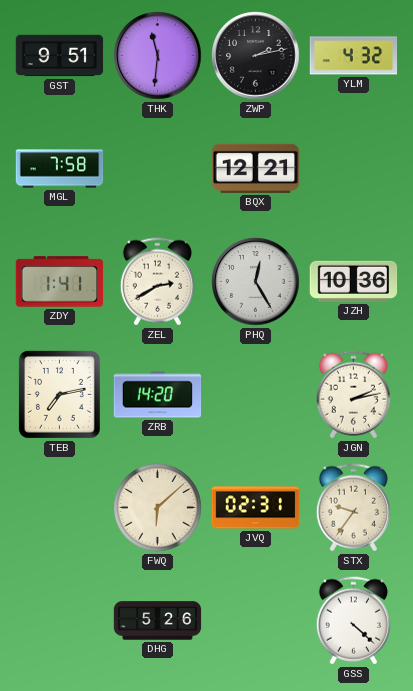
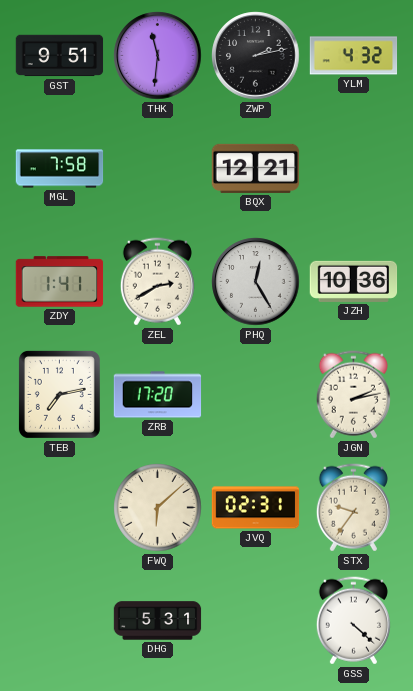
ZRB: 14:20 -> 17:20 (158, 395)
DHG: 5:26 -> 5:31 (158, 621)
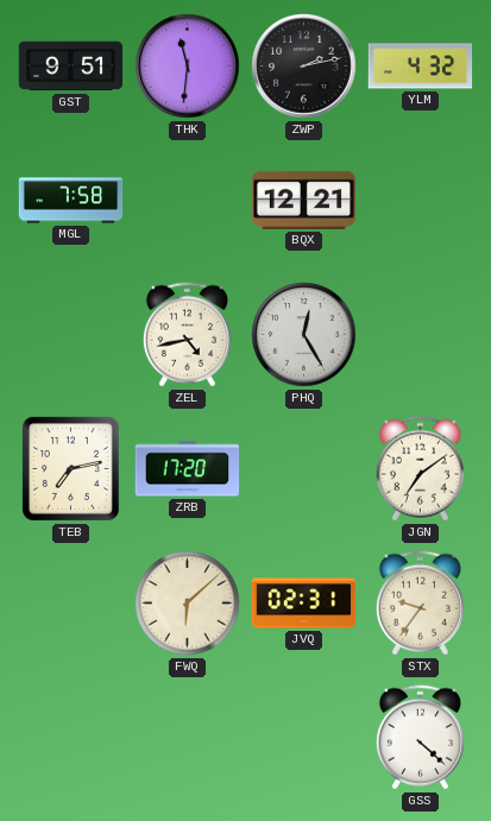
ZDY: 1:41 -> none (60, 282)
ZEL: 2:40 -> 4:43 (187, 335)
JZH: 10:36 -> none (354, 281)
JGN: 2:13 -> 7:09 (420, 469)
DHG: 5:31 -> none (158, 621)
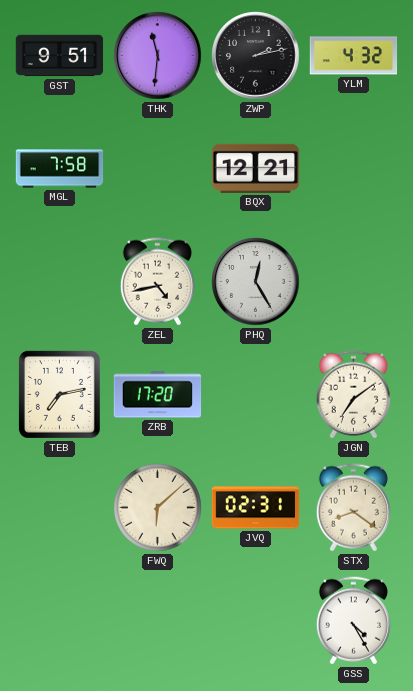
STX: 9:36 -> 8:21 (353, 508)
GSS: 4:22 -> 4:25 (353, 621)
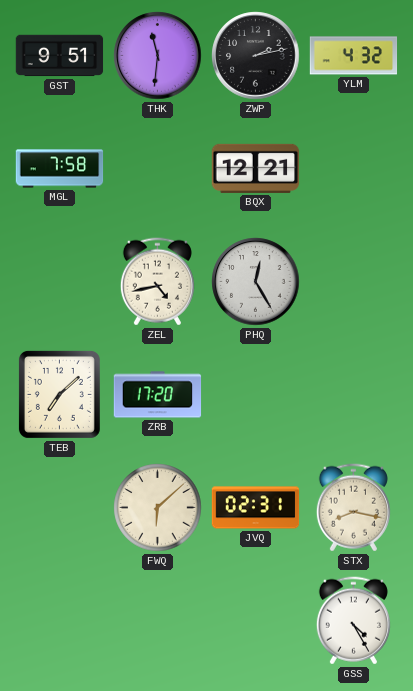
TEB: 7:13 -> 7:08 (59, 394)
JGN: 7:09 -> none (353, 395)
STX: 8:21 -> 8:17 (353, 508)
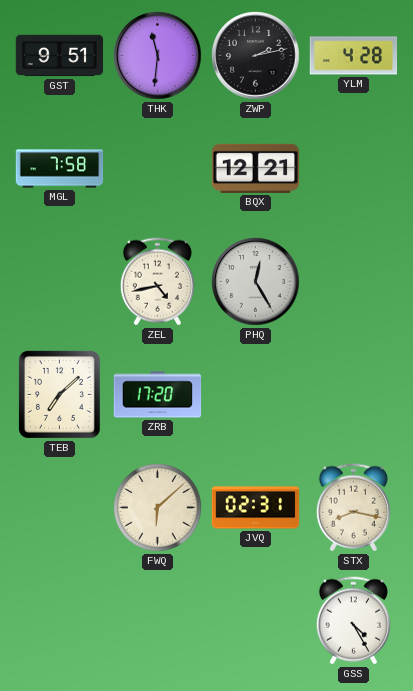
YLM: 4:32 -> 4:28 (354, 56)
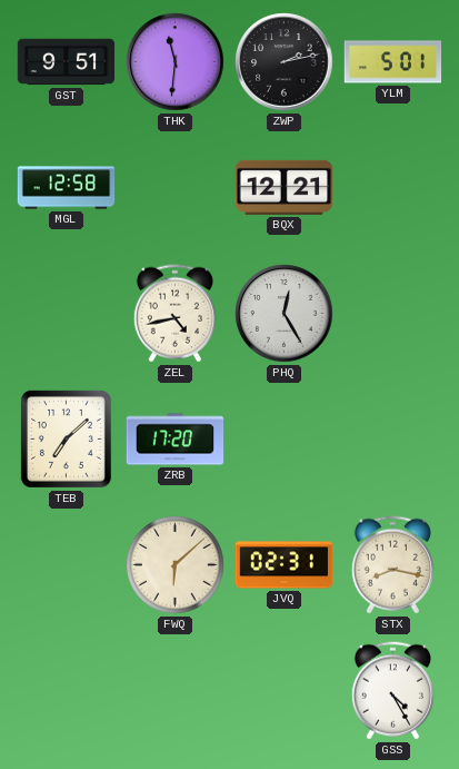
YLM: 4:28 -> 5:01 (393, 62)
MGL: 7:58 -> 12:58 (67, 188)
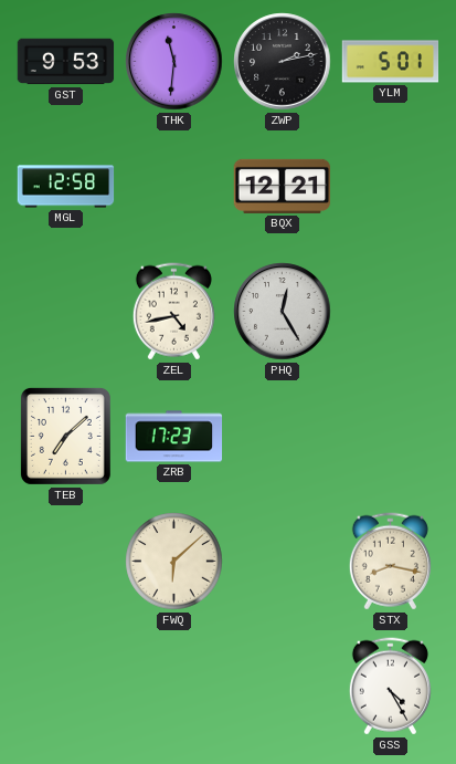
GST: 9:51 -> 9:53 (66, 62)
ZRB: 17:20 -> 17:23 (174, 437)
JVQ: 02:31 -> none (285, 565)
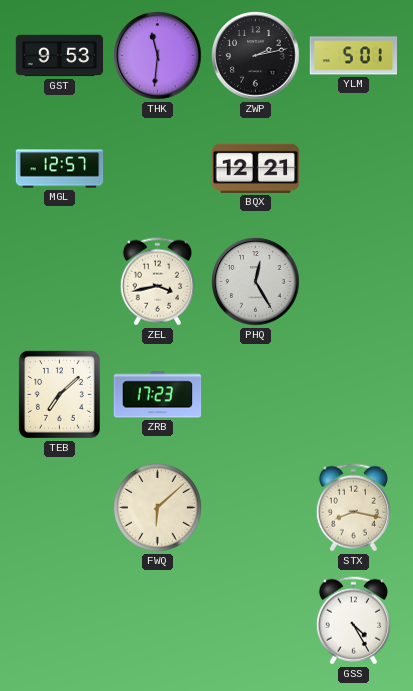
MGL: 12:58 -> 12:57 (60, 169)
ZEL: 4:43 -> 3:43 (157, 282)
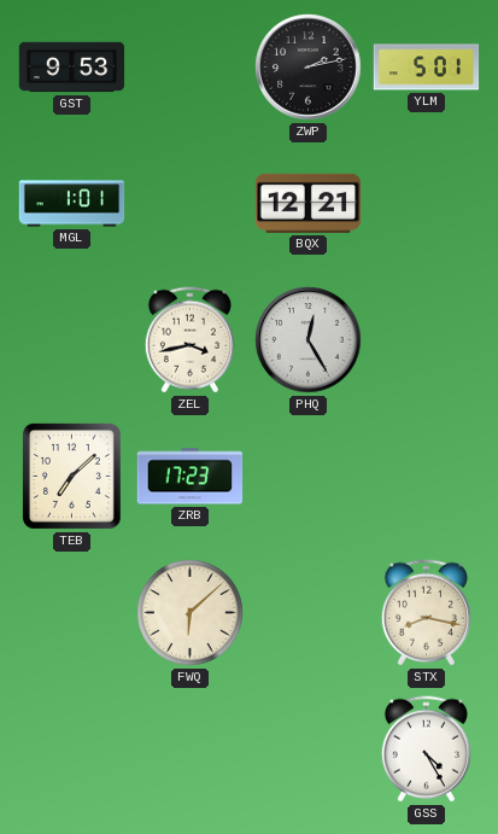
THK: 11:31 -> none (158, 56)
MGL: 12:57 -> 1:01 (72, 204)
